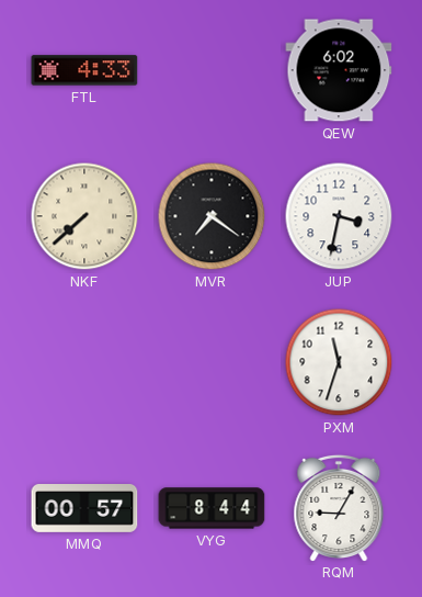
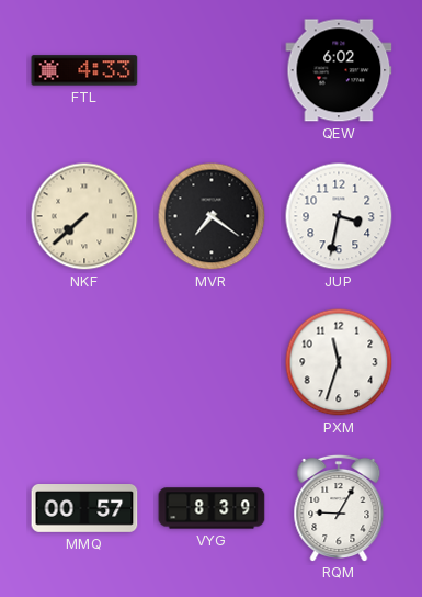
VYG: 8:44 -> 8:39 (212, 508)
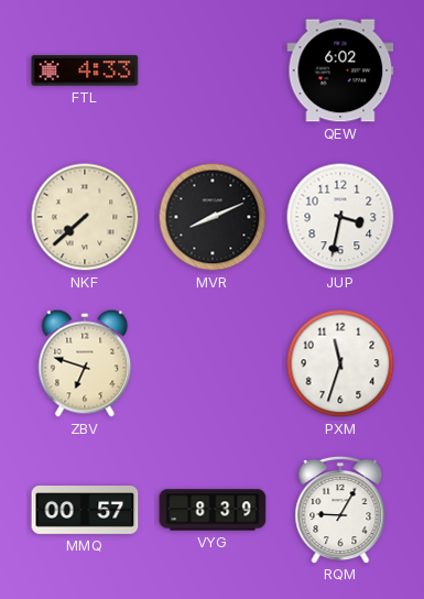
MVR: 7:21 -> 8:11 (213, 217)
ZBV: none -> 6:48 (85, 363)
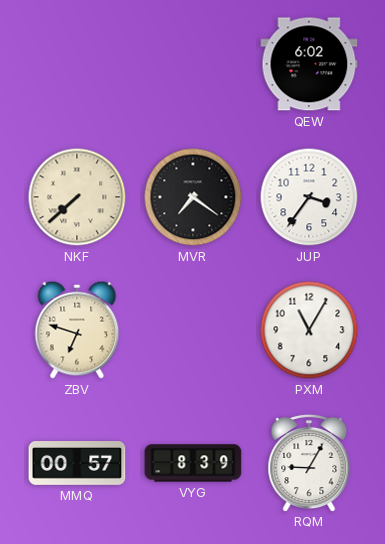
FTL: 4:33 -> none (85, 70)
MVR: 8:11 -> 7:21 (193, 197)
JUP: 3:32 -> 3:36 (309, 197)
PXM: 11:33 -> 11:05 (309, 330)
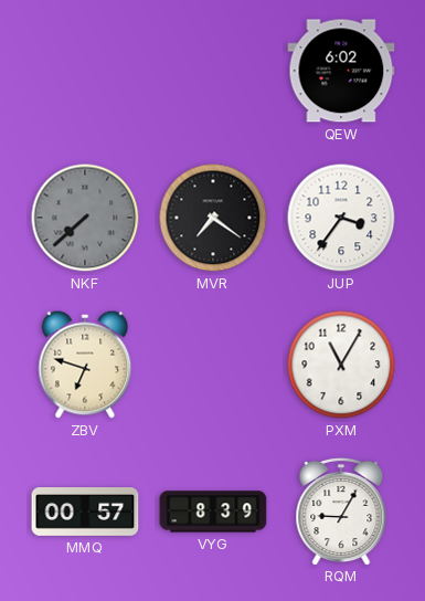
NKF dial: cream -> grey (85, 218)
